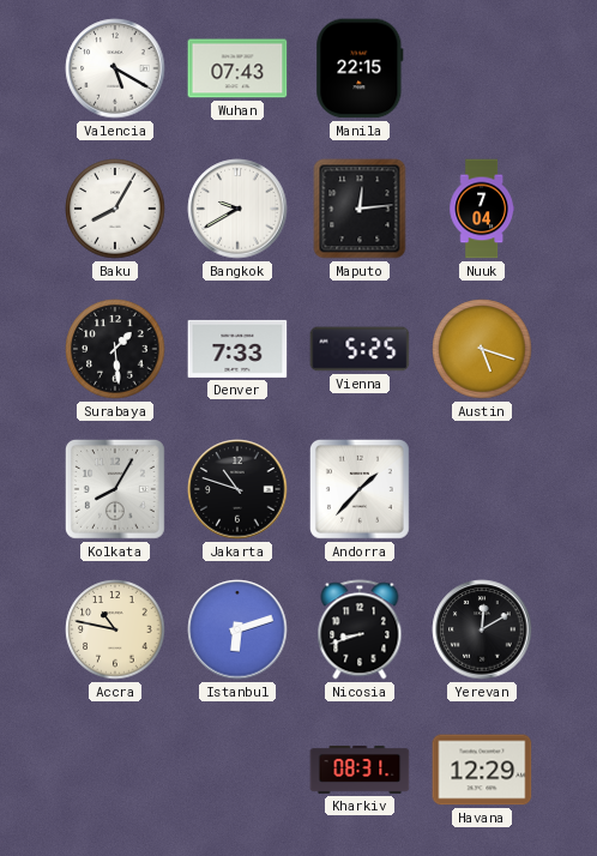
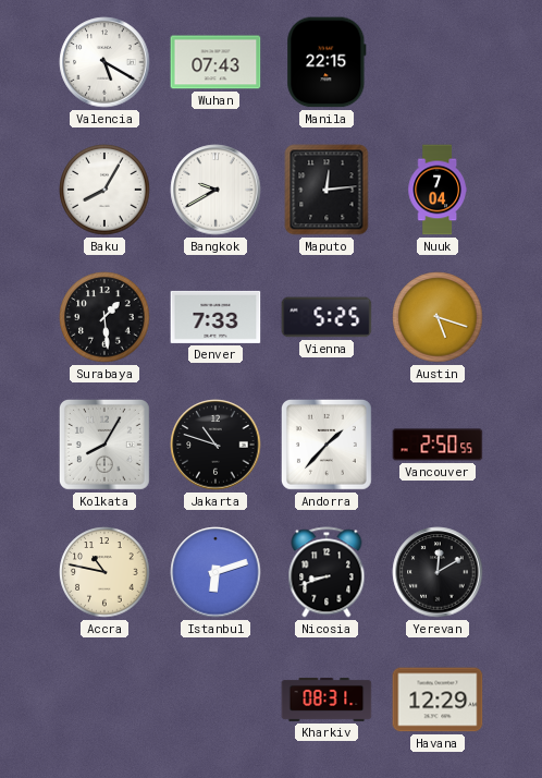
Vancouver: none -> 2:50 (438, 445)
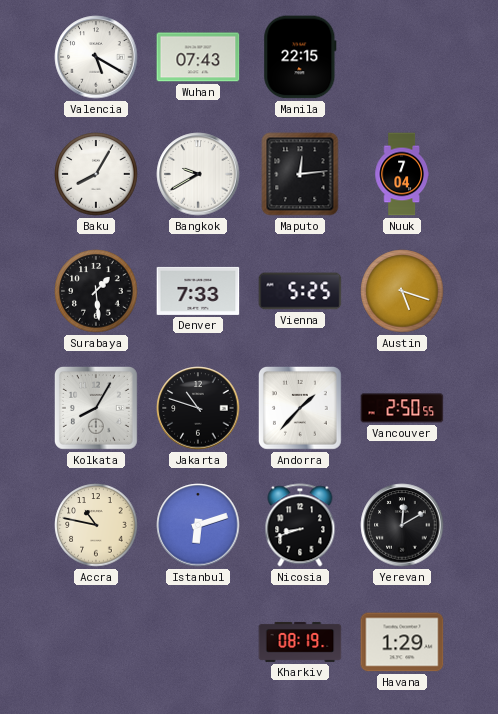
Kharkiv: 08:31 -> 08:19 (300, 642)
Havana: 12:29 -> 1:29 (402, 642)
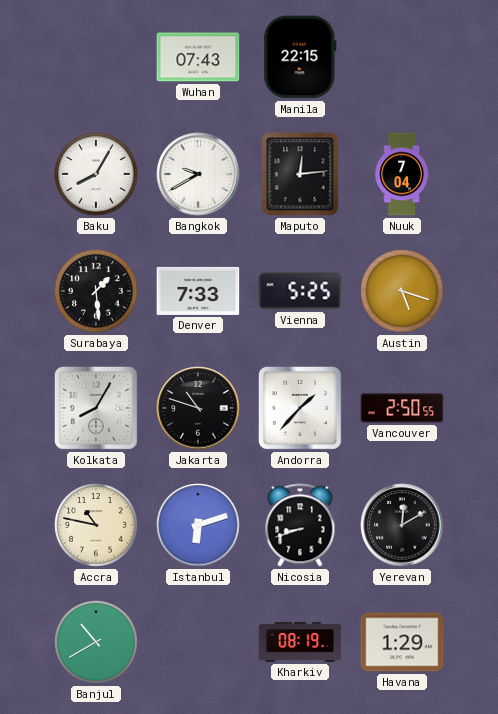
Valencia: 5:20 -> none (96, 57)
Banjul: none -> 10:40 (96, 642)
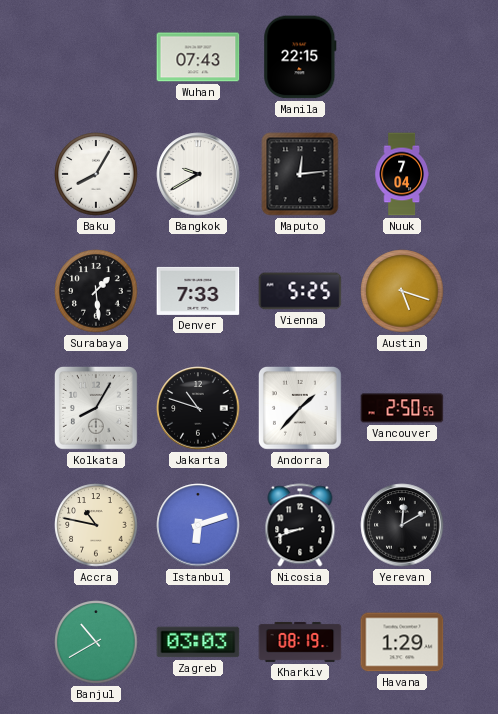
Zagreb: none -> 03:03 (198, 642)
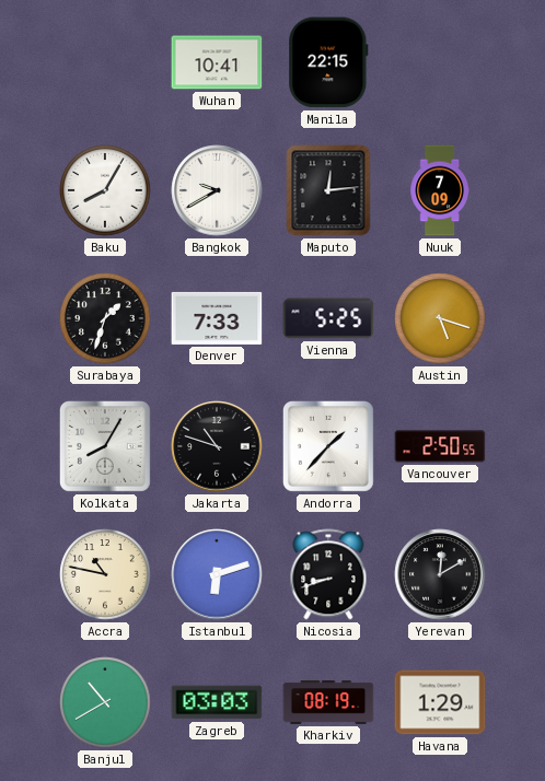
Wuhan: 07:43 -> 10:41 (217, 62)
Nuuk: 7:04 -> 7:09 (439, 190)
Surabaya: 1:29 -> 1:33 (105, 318)
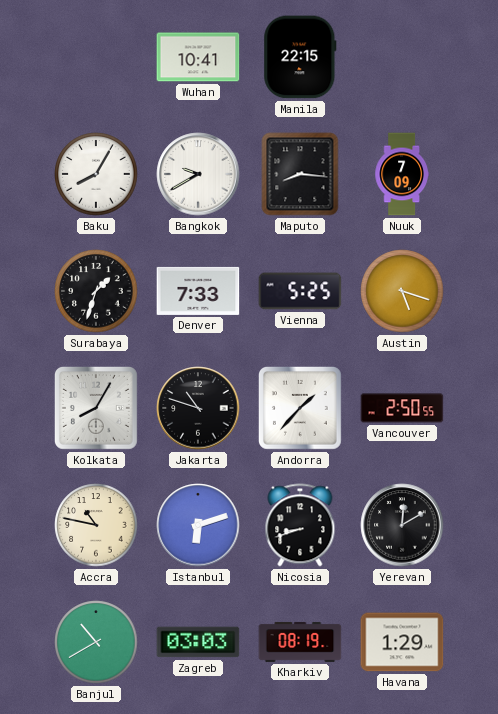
Maputo: 12:14 -> 8:16 (300, 174)
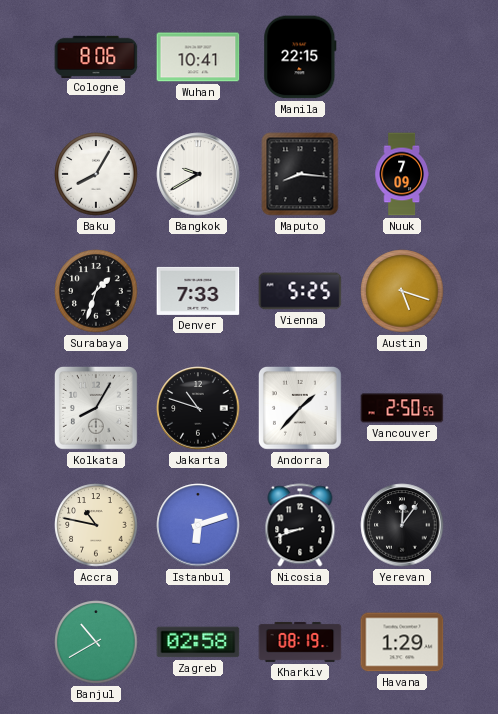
Cologne: none -> 8:06 (96, 56)
Yerevan: 12:10 -> 12:06 (402, 525)
Zagreb: 03:03 -> 02:58 (198, 642)
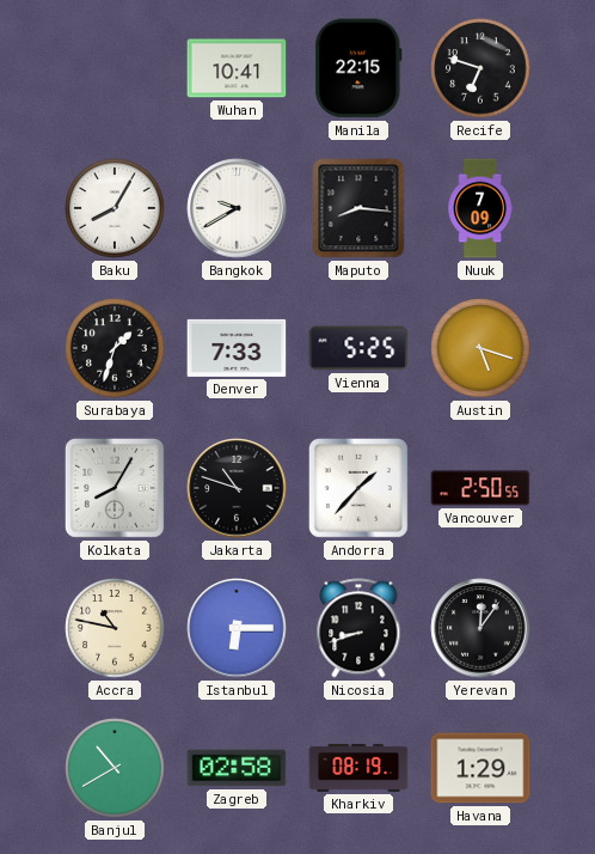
Cologne: 8:06 -> none (96, 56)
Recife: none -> 6:48 (480, 68)
Istanbul: 6:12 -> 6:15 (237, 628)
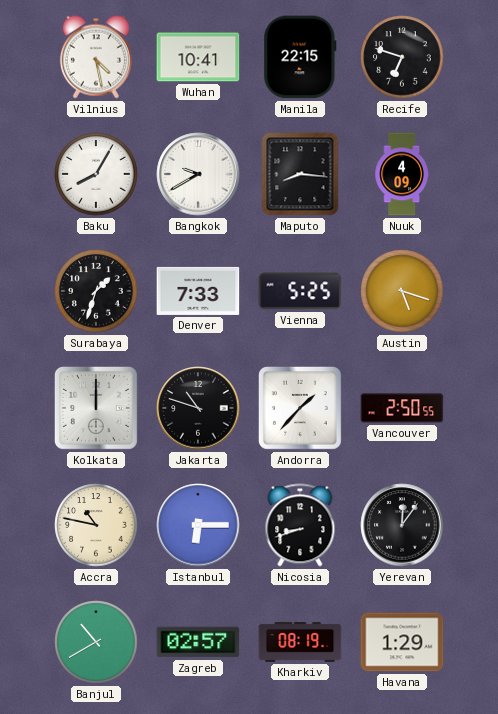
Vilnius: none -> 4:28 (96, 57)
Nuuk: 7:09 -> 4:09 (401, 174)
Kolkata: 8:05 -> 12:00 (96, 408)
Zagreb: 02:58 -> 02:57 (198, 642)
